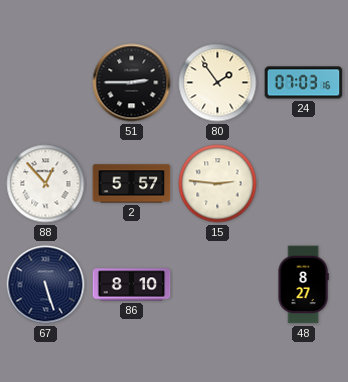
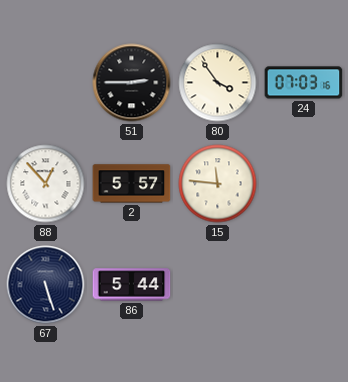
80: 1:54 -> 3:54 (218, 83)
15: 2:46 -> 11:46 (218, 184)
86: 8:10 -> 5:44 (132, 285)
48: 8:27 -> none (303, 285)
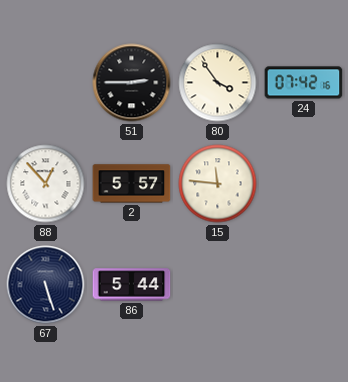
24: 07:03 -> 07:42 (304, 83)
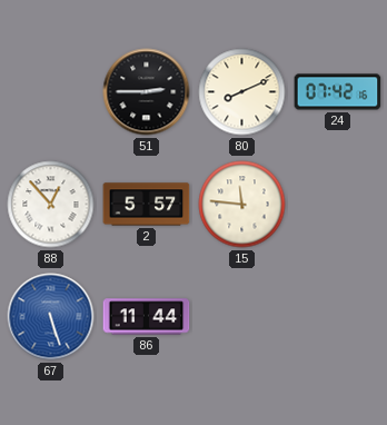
80: 3:54 -> 8:11 (242, 92)
67 dial: navy -> blue (51, 317)
86: 5:44 -> 11:44 (147, 317)
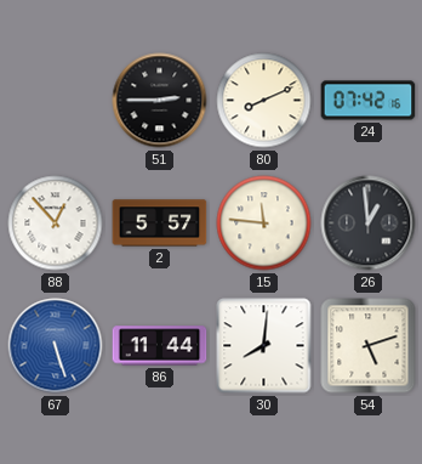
26: none -> 12:59 (369, 223)
30: none -> 8:01 (264, 346)
54: none -> 5:12 (369, 346)
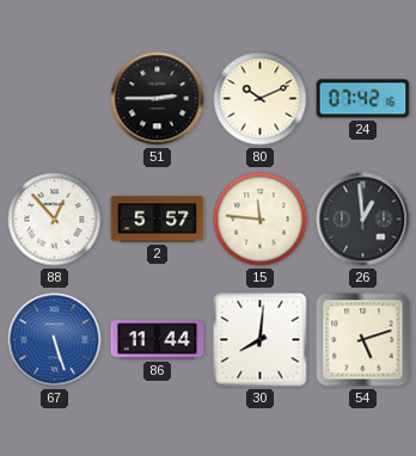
80: 8:11 -> 10:11 (261, 99)
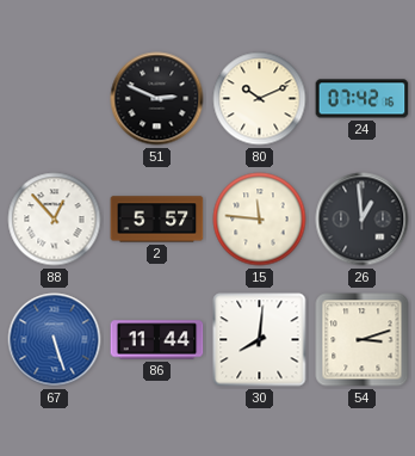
51: 2:45 -> 2:49 (157, 99)
54: 5:12 -> 3:12 (363, 340)
